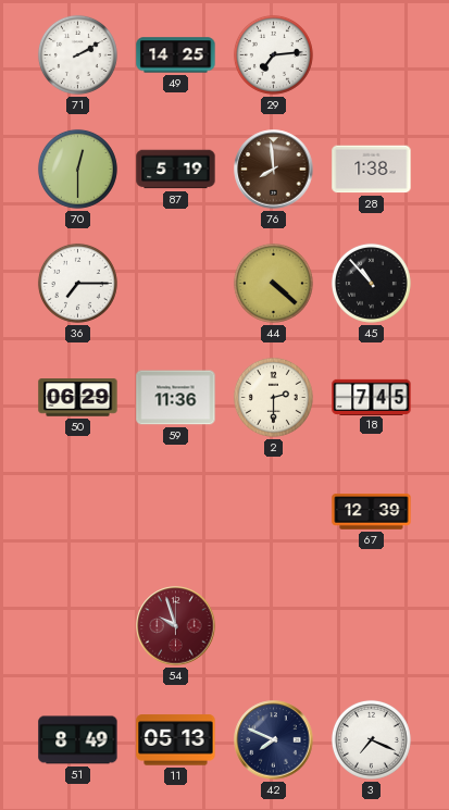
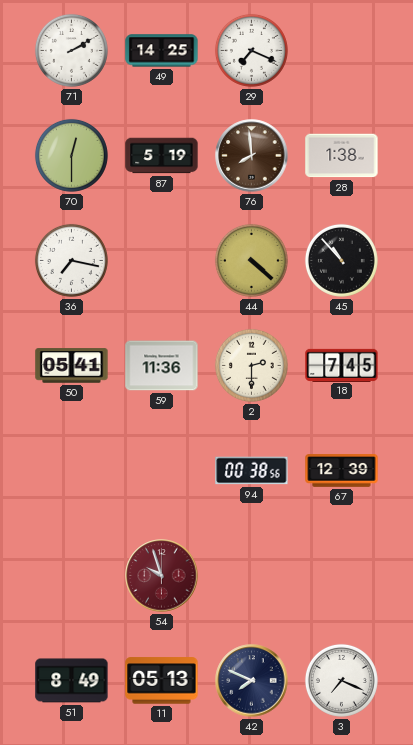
29: 7:14 -> 7:19 (251, 50)
36: 7:15 -> 7:17 (71, 260)
50: 06:29 -> 05:41 (72, 366)
94: none -> 00:38 (252, 471)
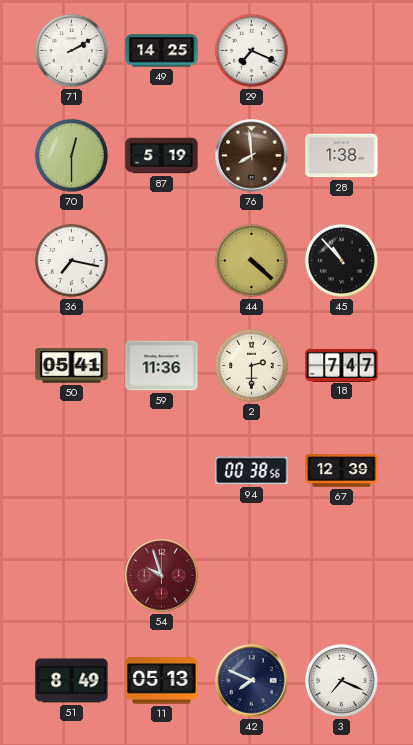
18: 7:45 -> 7:47 (342, 365)
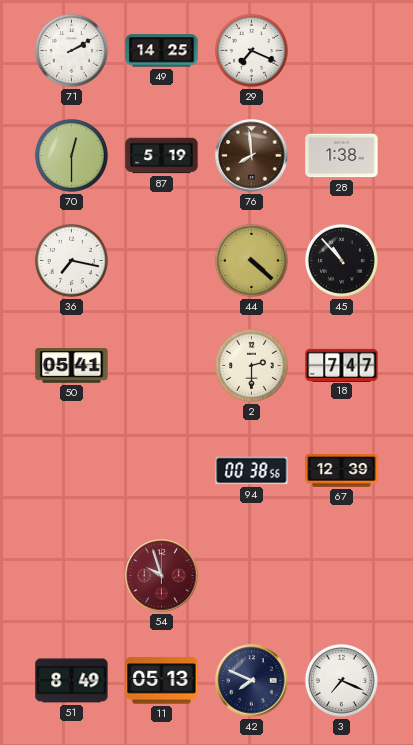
59: 11:36 -> none (162, 366)
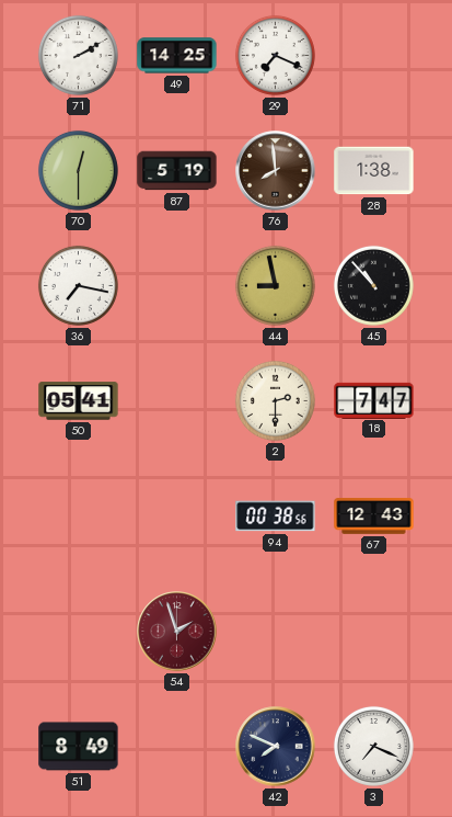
44: 4:22 -> 8:58 (275, 285)
67: 12:39 -> 12:43 (374, 517)
54: 9:57 -> 1:57 (177, 632)
11: 05:13 -> none (162, 681)
